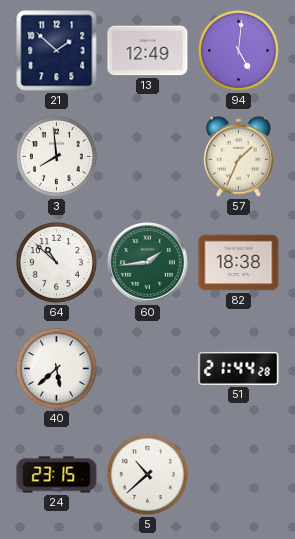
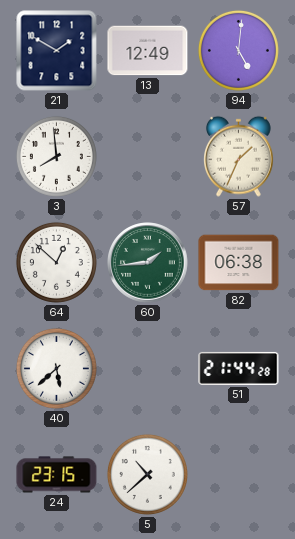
21: 1:52 -> 1:50 (57, 51)
64: 10:52 -> 12:52 (56, 262)
82: 18:38 -> 06:38 (239, 263)
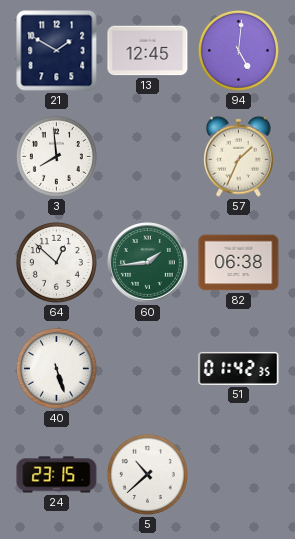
13: 12:49 -> 12:45 (148, 51)
40: 5:38 -> 5:27 (56, 368)
51: 21:44 -> 01:42 (239, 368)
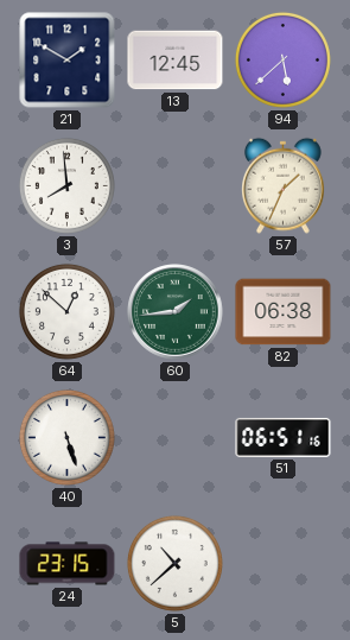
94: 5:01 -> 5:38 (282, 59)
51: 01:42 -> 06:51 (284, 437)
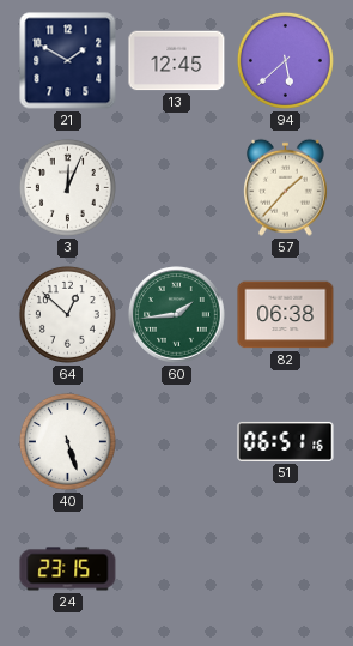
3: 7:59 -> 12:04 (67, 187)
57: 1:34 -> 1:37 (286, 187)
5: 10:38 -> none (174, 563)
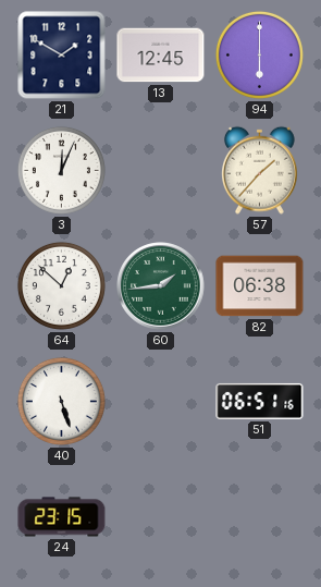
94: 5:38 -> 6:00 (259, 54)
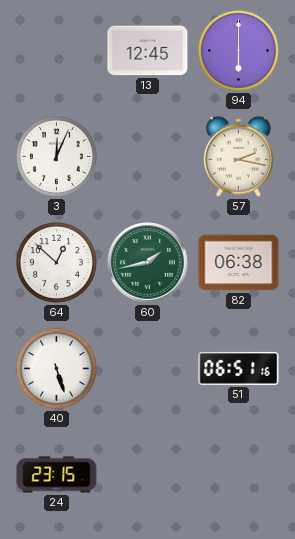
21: 1:50 -> none (62, 56)
57: 1:37 -> 2:17 (239, 156)
60: 1:44 -> 1:43 (148, 263)
